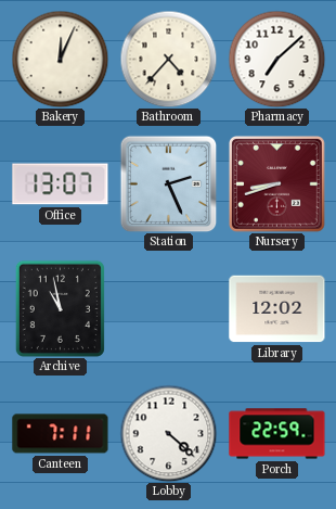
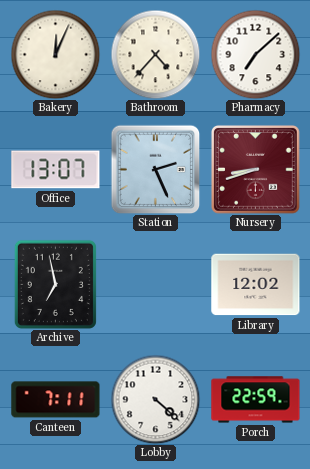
Archive: 10:58 -> 6:58 (55, 284)
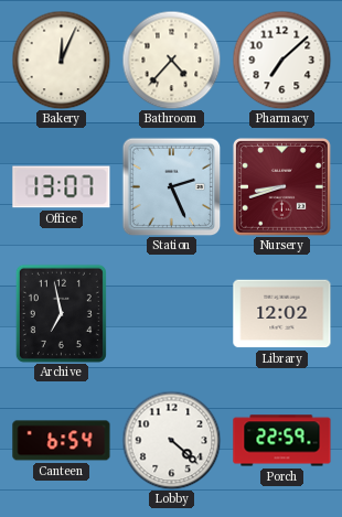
Canteen: 7:11 -> 6:54 (62, 441)
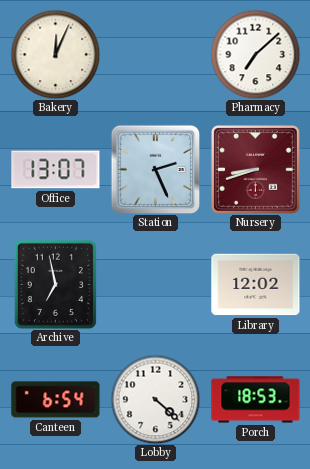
Bathroom: 4:37 -> none (171, 60)
Porch: 22:59 -> 18:53 (256, 400)
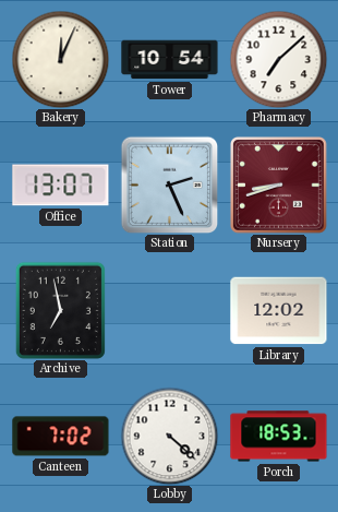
Tower: none -> 10:54 (170, 60)
Canteen: 6:54 -> 7:02 (61, 437)
